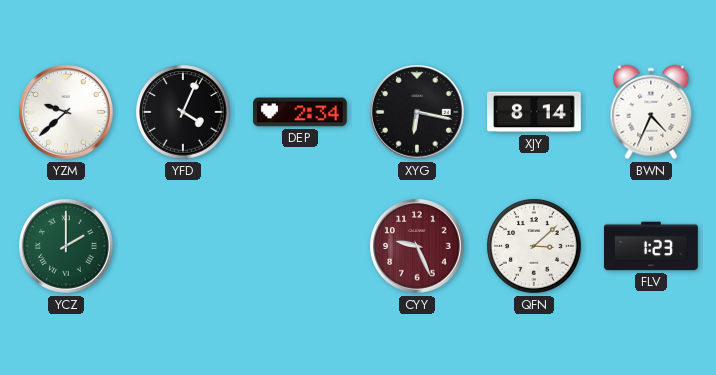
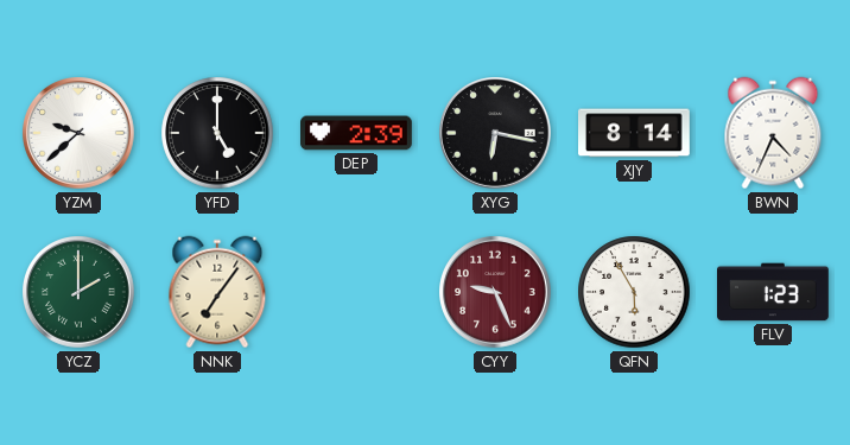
YFD: 4:04 -> 5:00 (217, 133)
DEP: 2:34 -> 2:39 (357, 133)
NNK: none -> 7:06 (217, 292)
QFN: 3:08 -> 5:55 (634, 292)
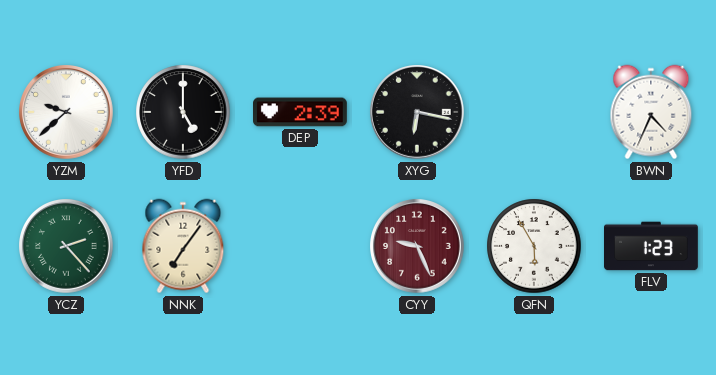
XJY: 8:14 -> none (635, 133)
YCZ: 2:00 -> 2:23 (67, 247)
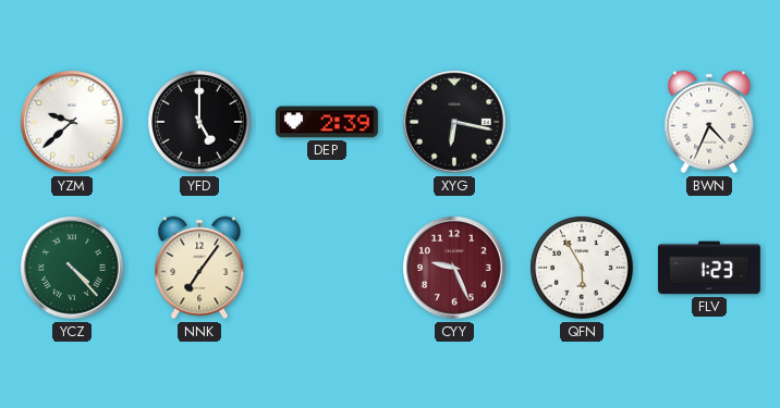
YCZ: 2:23 -> 4:23 (73, 269)
